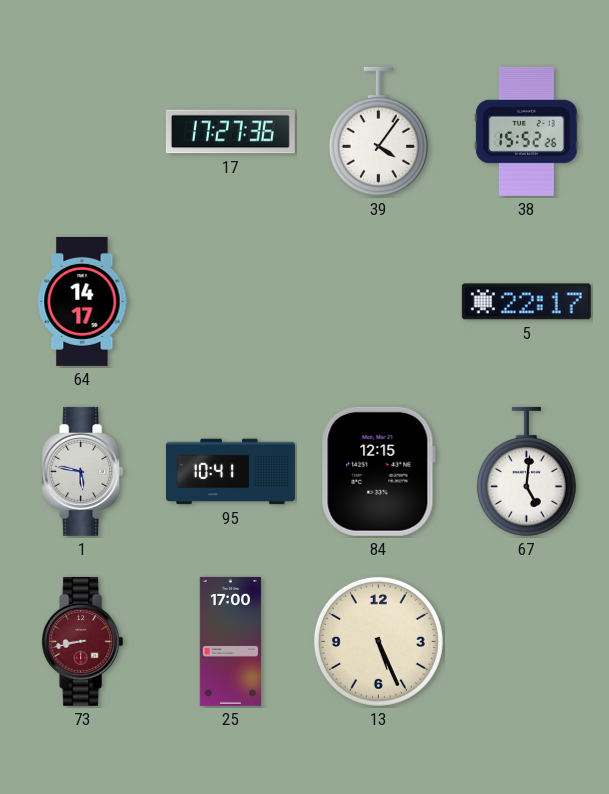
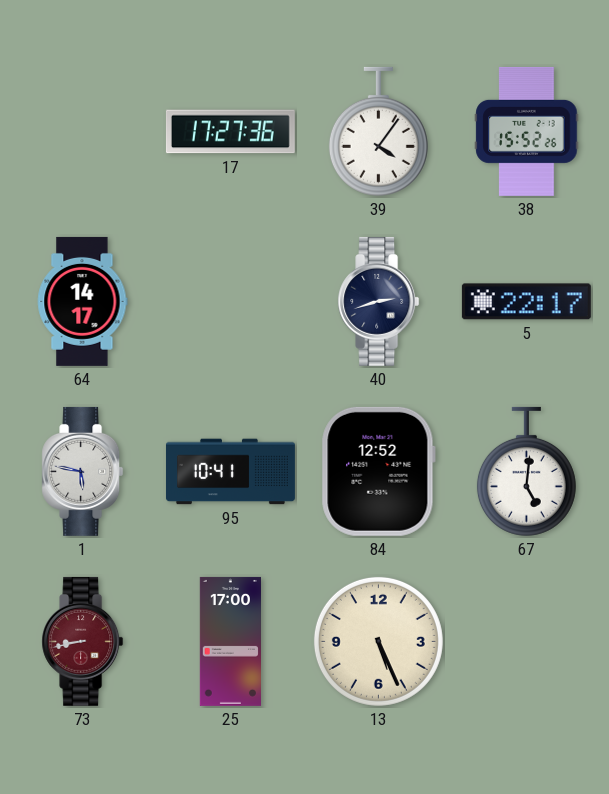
40: none -> 2:42 (379, 301)
84: 12:15 -> 12:52 (378, 471)
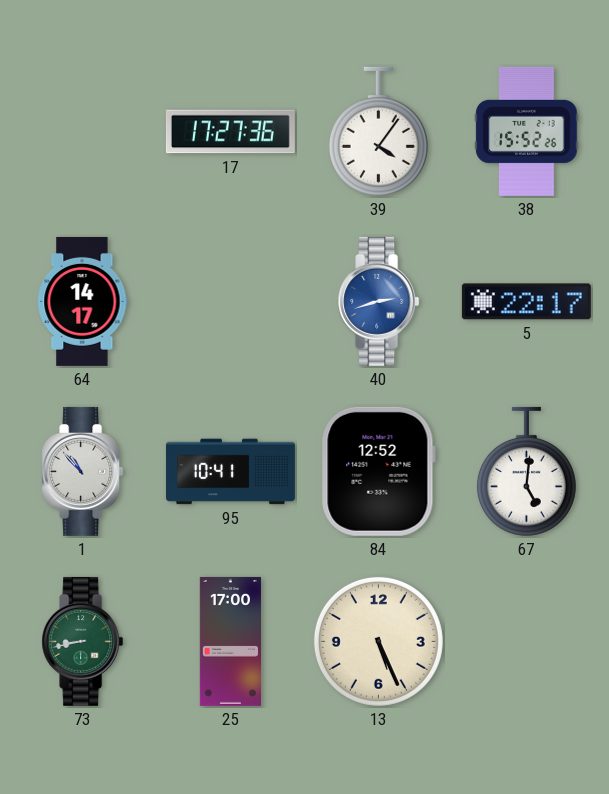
40 dial: navy -> blue (379, 301)
1: 5:47 -> 10:53 (83, 471)
73 dial: burgundy -> green (83, 641)
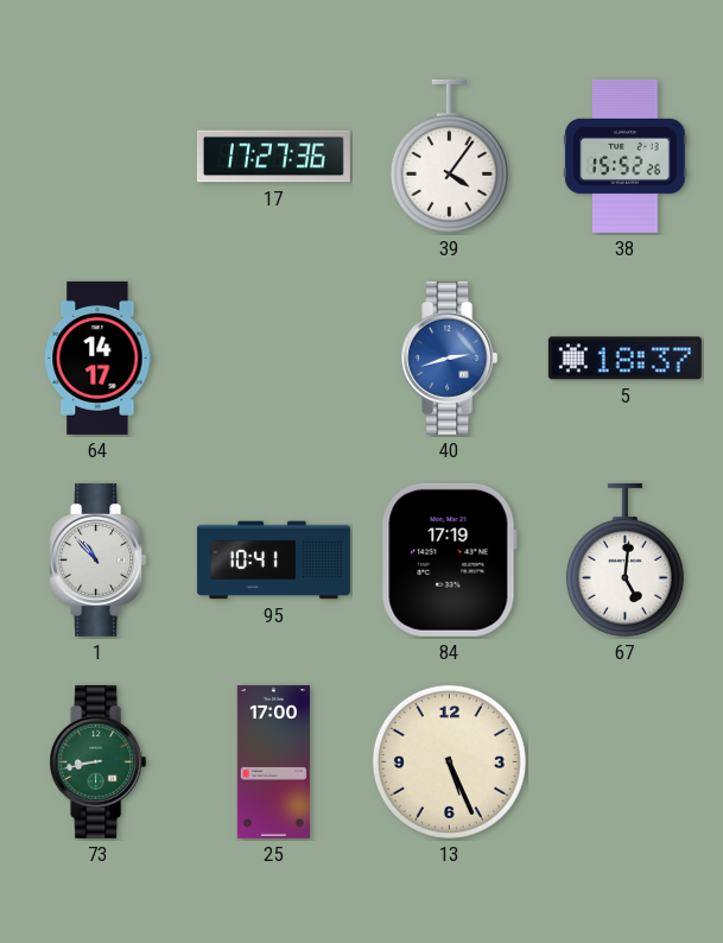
5: 22:17 -> 18:37 (624, 359)
84: 12:52 -> 17:19 (449, 559)
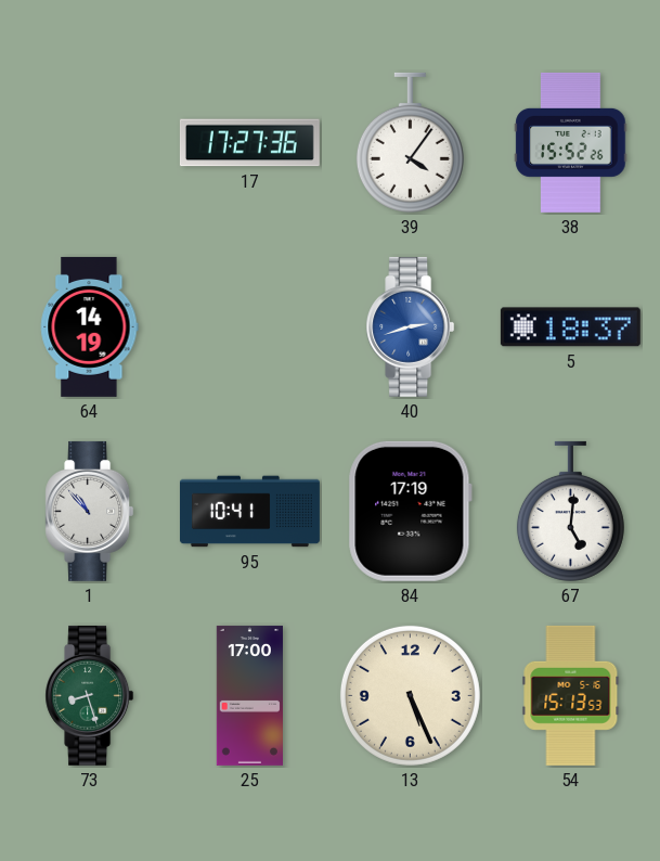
64: 14:17 -> 14:19 (89, 326)
73: 8:43 -> 8:27 (90, 695)
54: none -> 15:13 (571, 695)
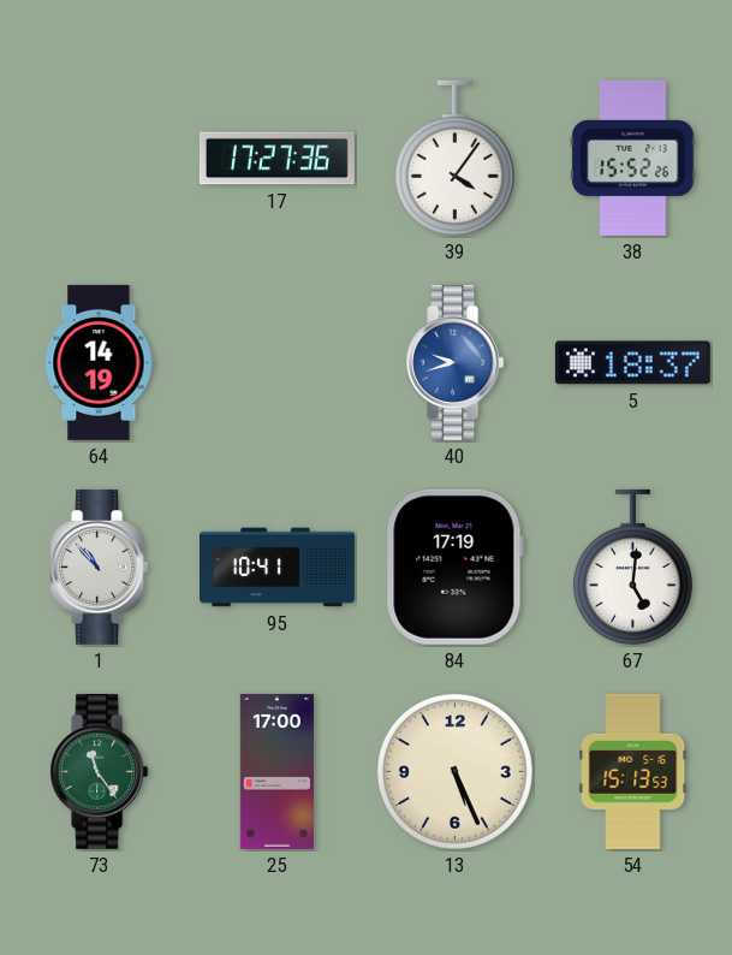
40: 2:42 -> 9:42 (456, 362)
73: 8:27 -> 11:24 (100, 771)
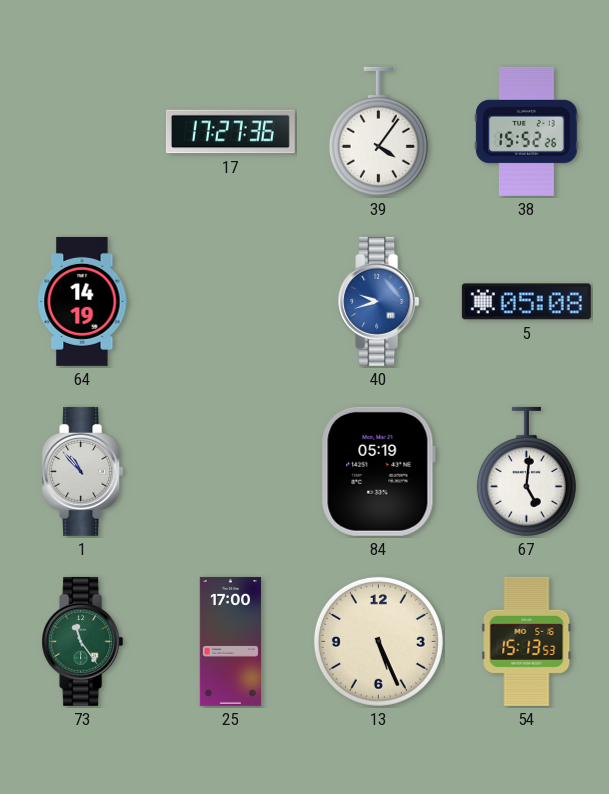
5: 18:37 -> 05:08 (526, 302)
95: 10:41 -> none (276, 568)
84: 17:19 -> 05:19 (378, 471)
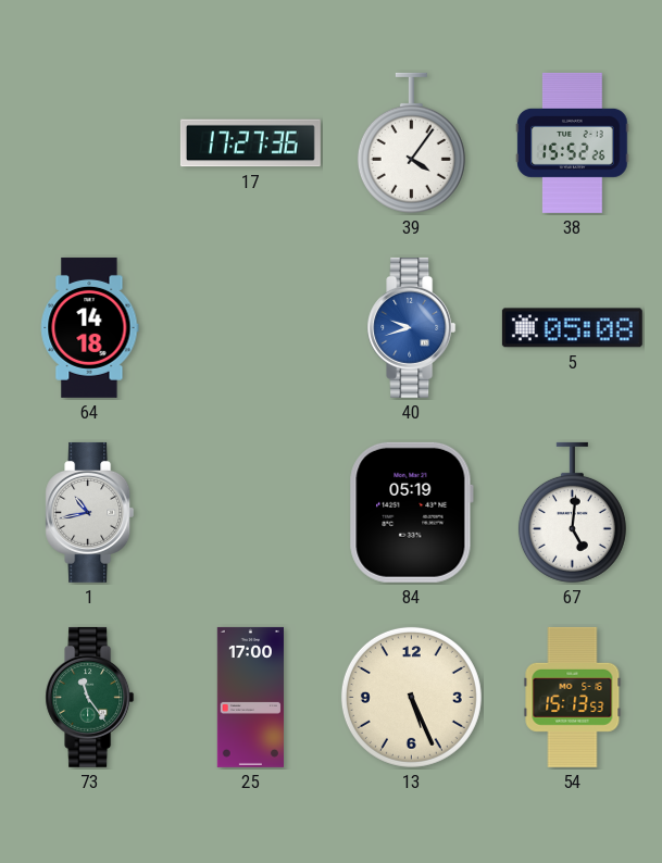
64: 14:19 -> 14:18 (89, 327)
1: 10:53 -> 10:43 (90, 512)
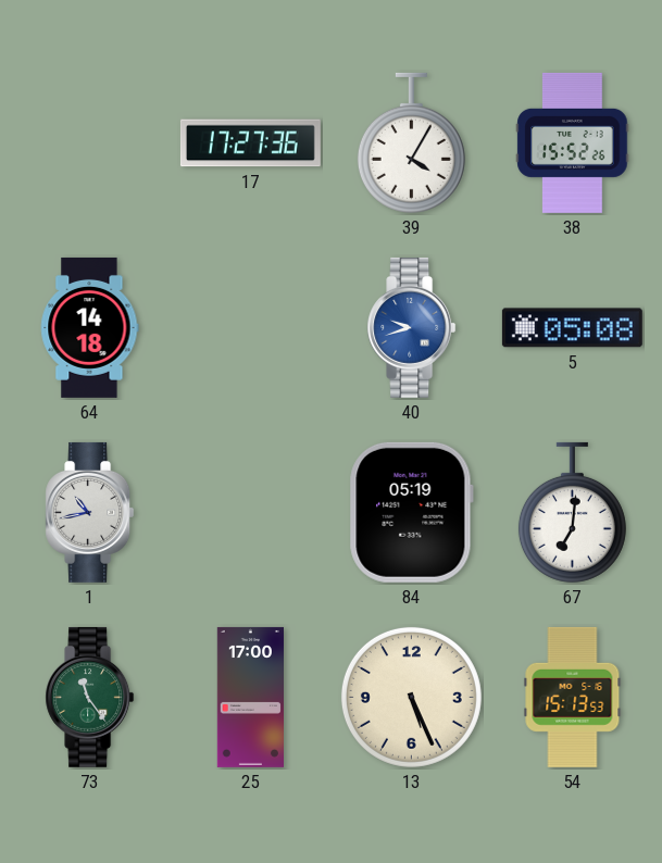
39: 4:06 -> 4:05 (411, 142)
67: 5:01 -> 7:01 (572, 512)
